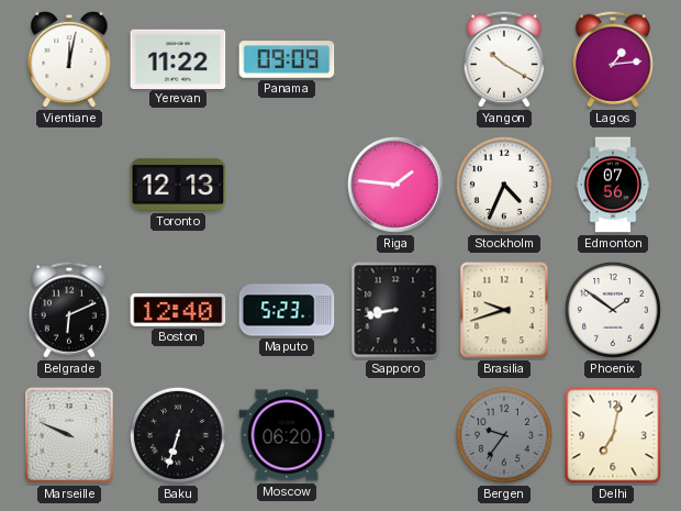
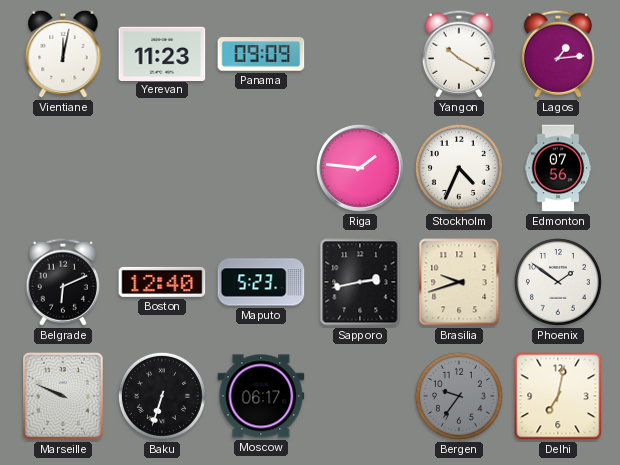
Yerevan: 11:22 -> 11:23 (162, 53)
Toronto: 12:13 -> none (178, 185)
Sapporo: 8:43 -> 2:43 (360, 282)
Moscow: 06:20 -> 06:17 (261, 396)
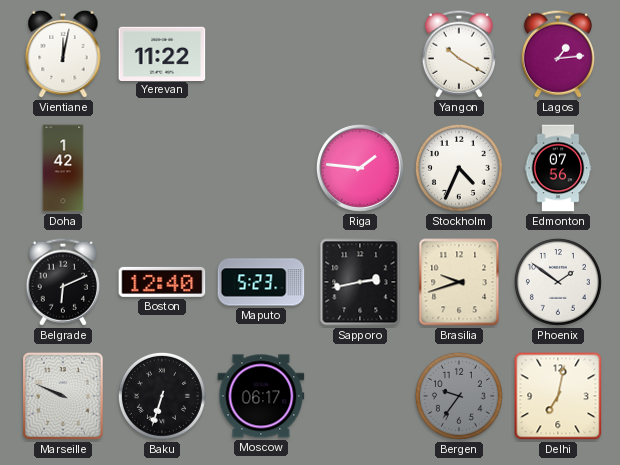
Yerevan: 11:23 -> 11:22 (162, 53)
Panama: 09:09 -> none (261, 54)
Doha: none -> 1:42 (63, 168)
